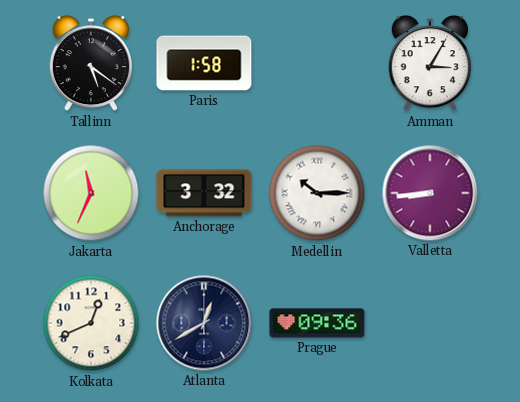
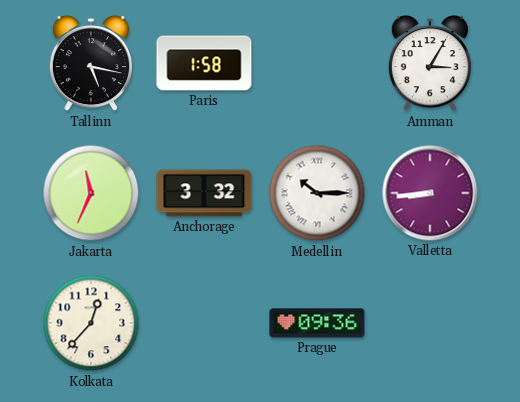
Tallinn: 5:21 -> 5:17 (91, 64)
Kolkata: 12:41 -> 12:37 (91, 323)
Atlanta: 12:40 -> none (204, 323)
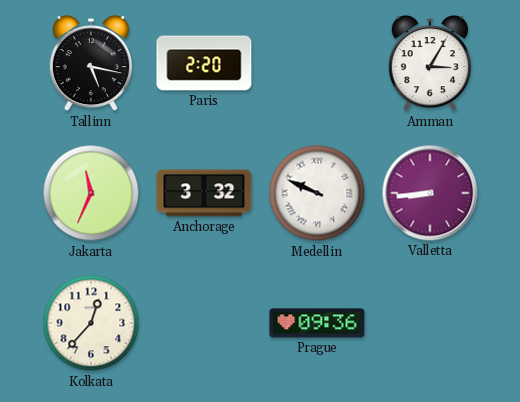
Paris: 1:58 -> 2:20 (204, 63)
Medellin: 10:15 -> 9:49 (317, 193)
